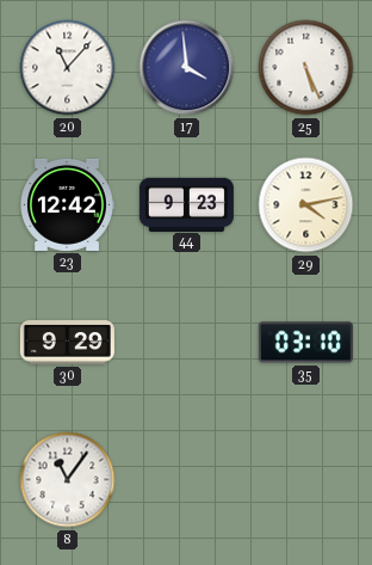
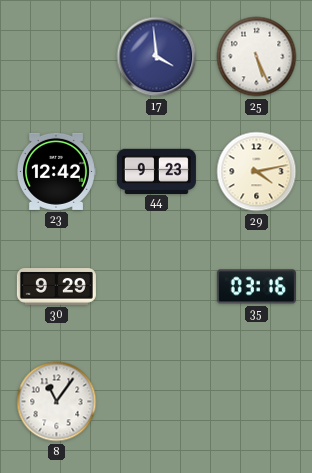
20: 11:07 -> none (68, 68)
35: 03:10 -> 03:16 (256, 287)
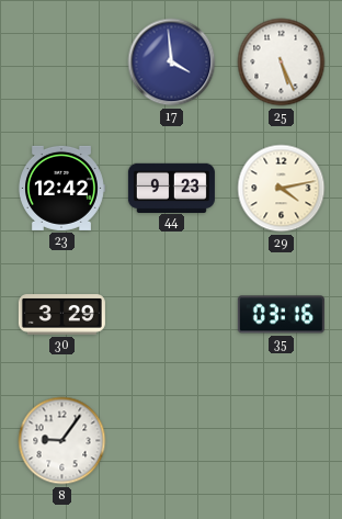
30: 9:29 -> 3:29 (61, 315)
8: 11:06 -> 9:06 (62, 441)
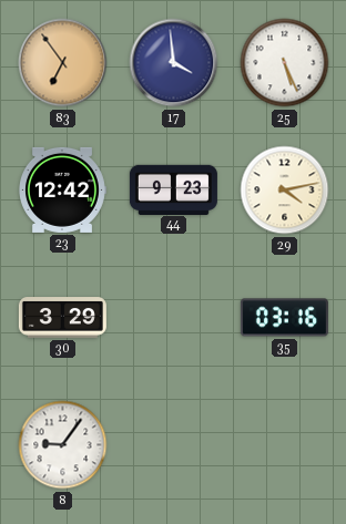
83: none -> 6:54 (63, 63)
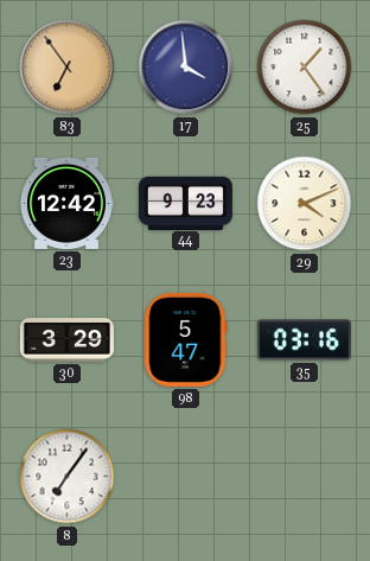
25: 5:26 -> 1:24 (305, 68)
29: 4:13 -> 4:11 (305, 204)
98: none -> 5:47 (186, 339)
8: 9:06 -> 7:06 (68, 477)
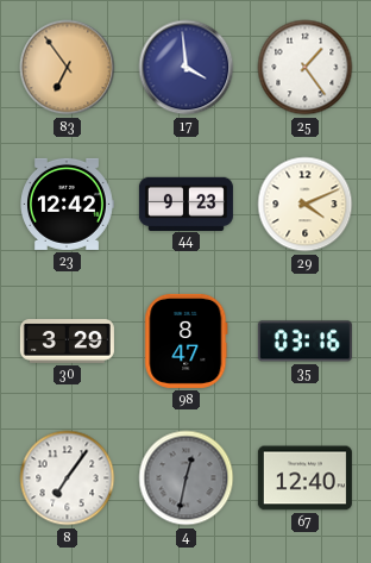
98: 5:47 -> 8:47 (187, 340)
4: none -> 12:32 (187, 478)
67: none -> 12:40 (304, 478)
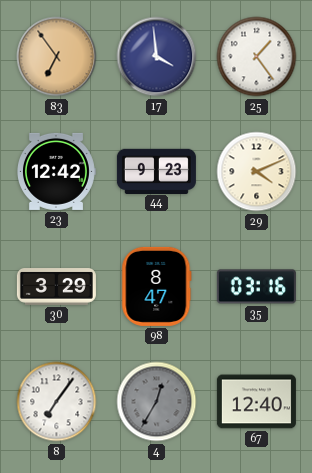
4: 12:32 -> 12:35 (157, 402)
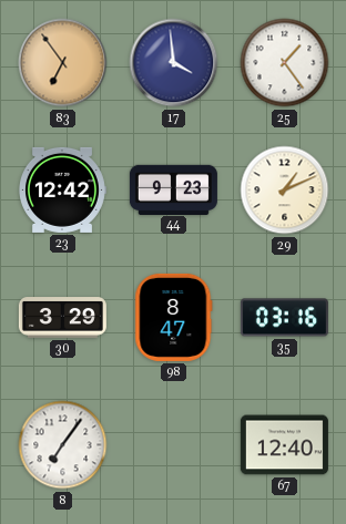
29: 4:11 -> 1:11 (285, 191)
4: 12:35 -> none (157, 402)
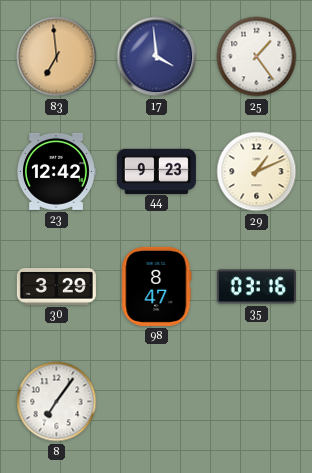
83: 6:54 -> 6:59 (57, 57)
67: 12:40 -> none (284, 445)
